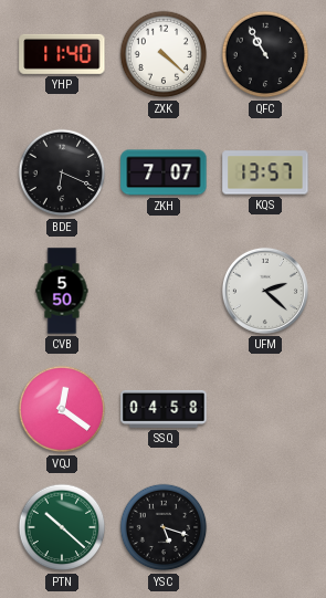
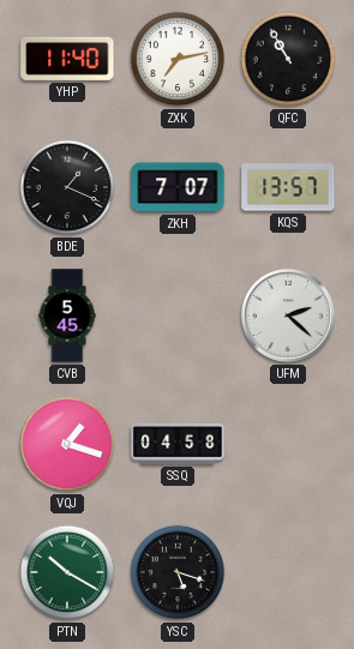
ZXK: 4:22 -> 7:13 (178, 59)
BDE: 6:19 -> 1:19 (67, 187)
CVB: 5:50 -> 5:45 (67, 316)
VQJ: 12:21 -> 1:18 (67, 444)
PTN: 10:22 -> 10:20 (67, 572)
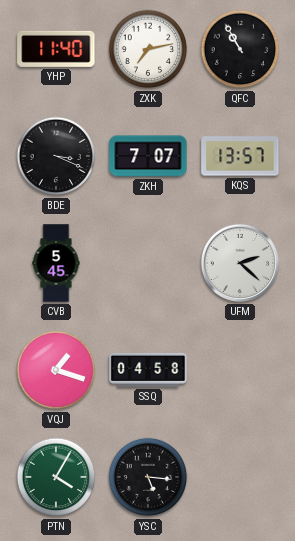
BDE: 1:19 -> 3:19 (56, 156)
PTN: 10:20 -> 4:05 (56, 477)
YSC: 5:18 -> 5:16 (148, 477)
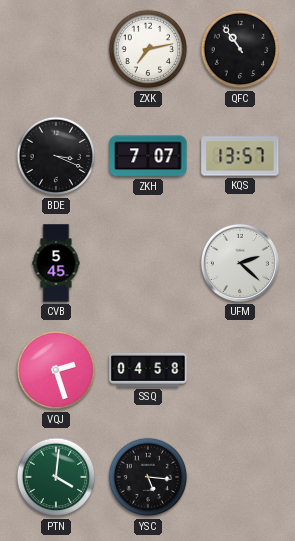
YHP: 11:40 -> none (56, 49)
QFC: 10:55 -> 10:54 (240, 49)
VQJ: 1:18 -> 2:27 (56, 370)
PTN: 4:05 -> 4:01 (56, 477)
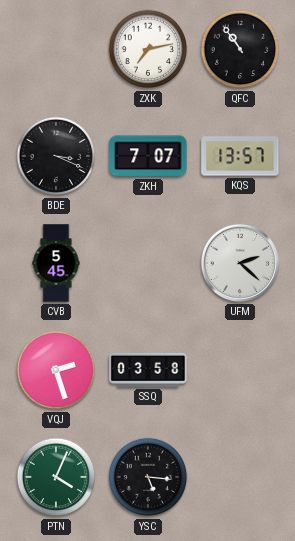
SSQ: 04:58 -> 03:58 (148, 370)
PTN: 4:01 -> 4:04 (56, 477)
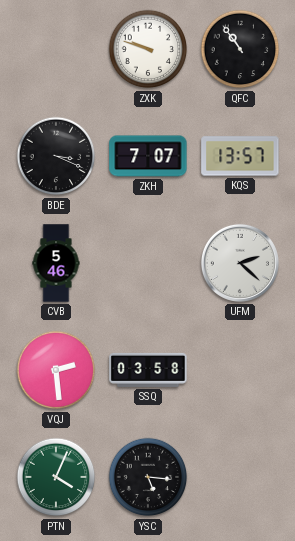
ZXK: 7:13 -> 9:48 (148, 49)
CVB: 5:45 -> 5:46 (56, 263)
VQJ: 2:27 -> 2:29 (56, 370)
